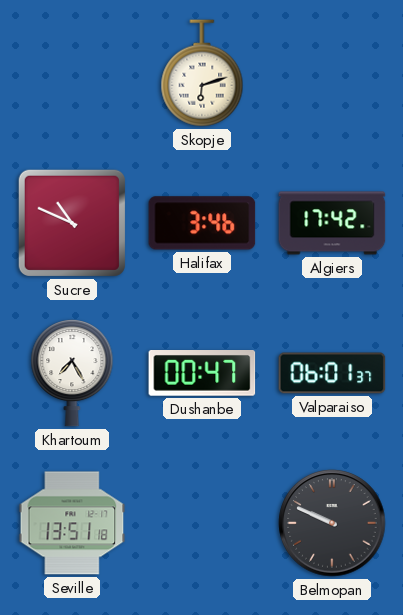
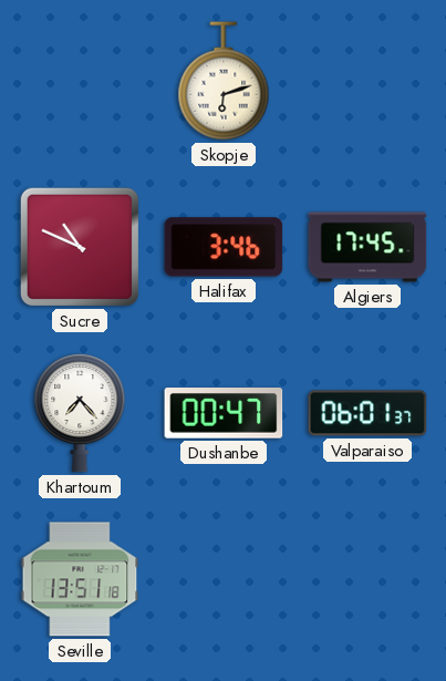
Algiers: 17:42 -> 17:45 (367, 247)
Khartoum: 7:25 -> 7:23 (80, 414)
Belmopan: 9:49 -> none (332, 523)
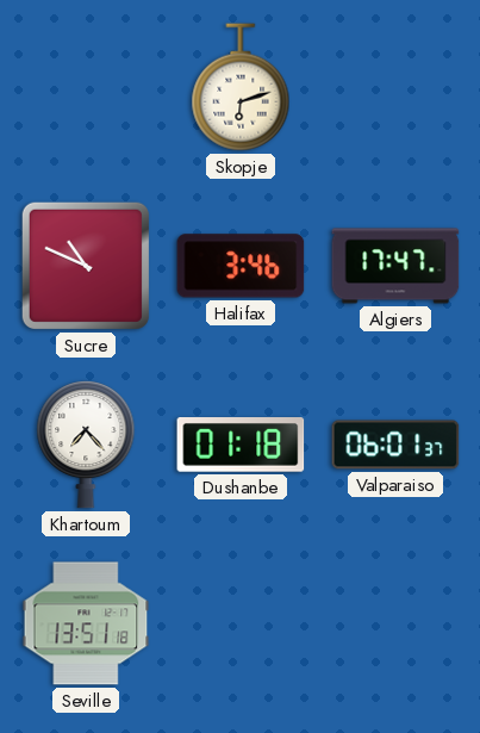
Algiers: 17:45 -> 17:47 (395, 266)
Dushanbe: 00:47 -> 01:18 (241, 446)
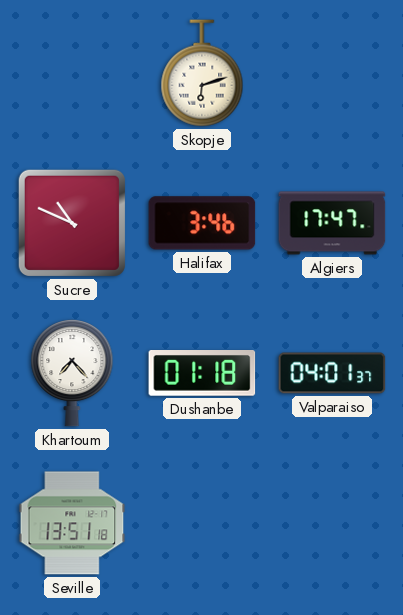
Valparaiso: 06:01 -> 04:01 (332, 373)
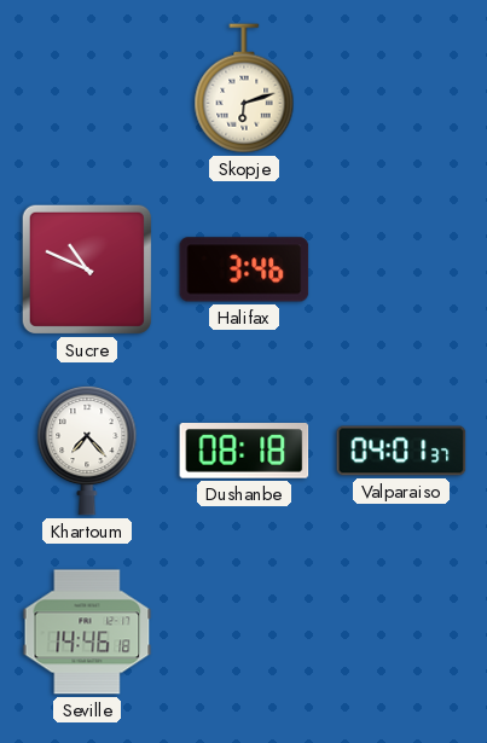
Algiers: 17:47 -> none (332, 223)
Dushanbe: 01:18 -> 08:18 (244, 452)
Seville: 13:51 -> 14:46 (87, 632)
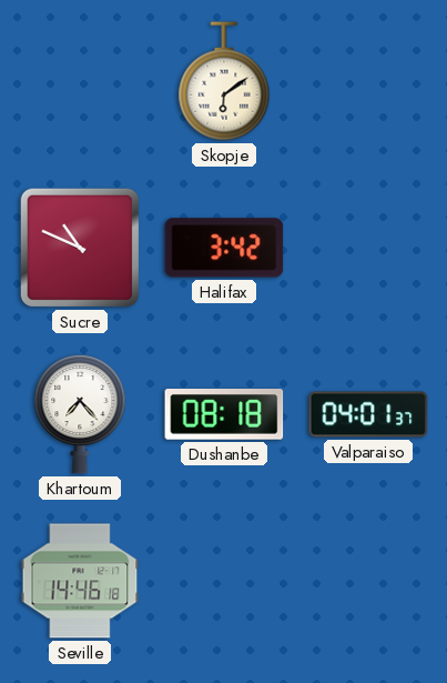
Skopje: 6:12 -> 6:09 (224, 81)
Halifax: 3:46 -> 3:42 (224, 248)
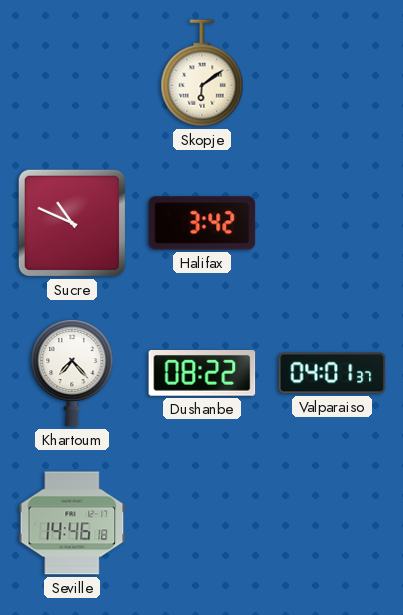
Dushanbe: 08:18 -> 08:22 (202, 374)
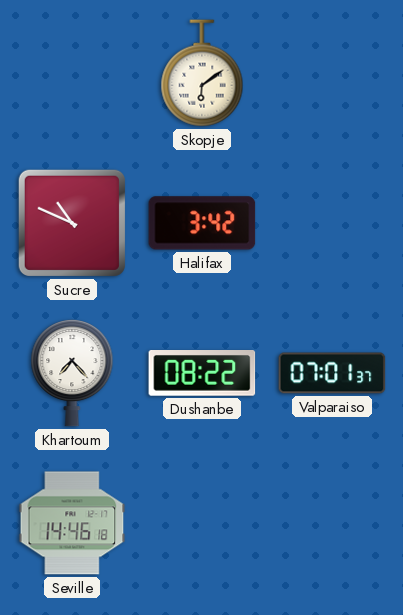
Valparaiso: 04:01 -> 07:01 (332, 373)
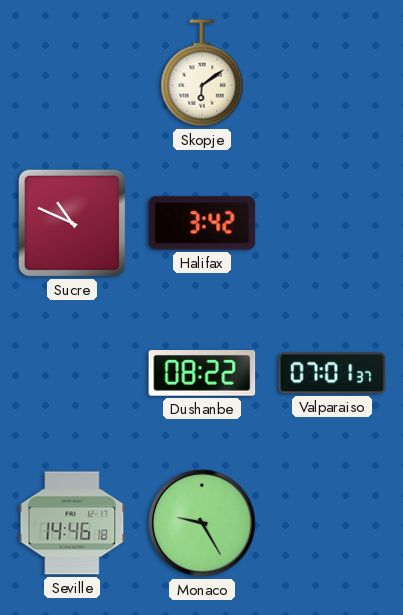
Khartoum: 7:23 -> none (72, 374)
Monaco: none -> 9:25 (202, 523)
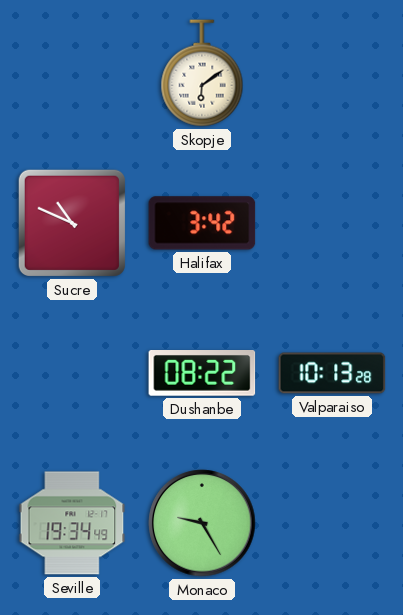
Valparaiso: 07:01 -> 10:13 (332, 373)
Seville: 14:46 -> 19:34 (72, 523)
